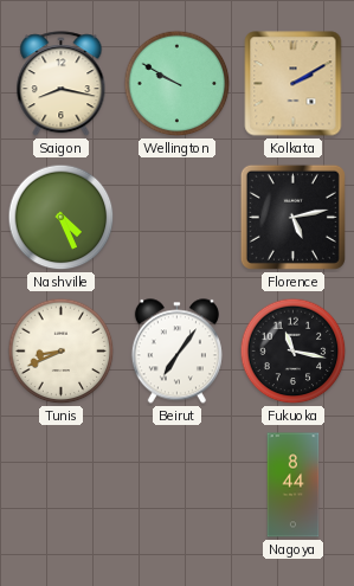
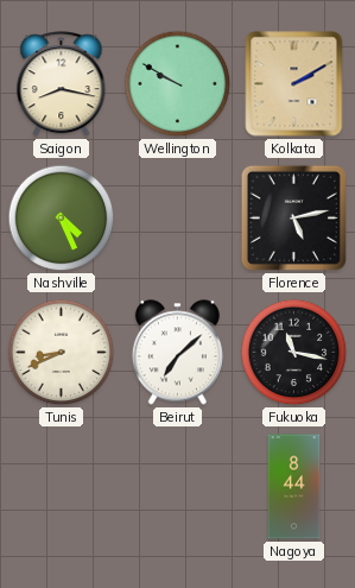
Beirut: 7:06 -> 7:08 (177, 353)
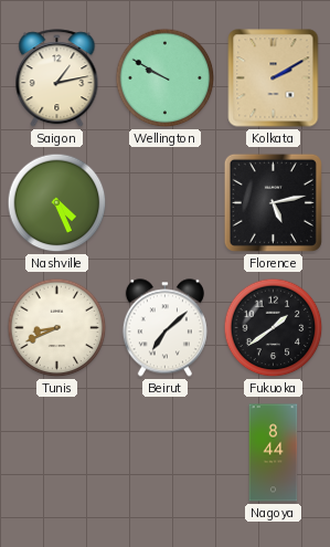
Saigon: 8:17 -> 1:13 (57, 78)
Fukuoka: 11:17 -> 1:39 (274, 328)
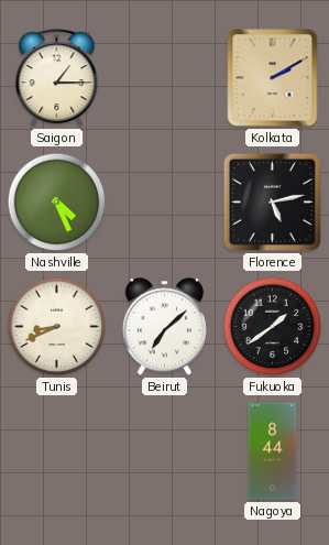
Saigon: 1:13 -> 1:15 (57, 78)
Wellington: 9:50 -> none (166, 78)
